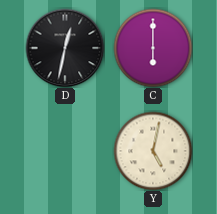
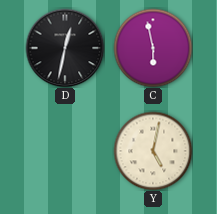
C: 6:00 -> 5:58 (153, 48)
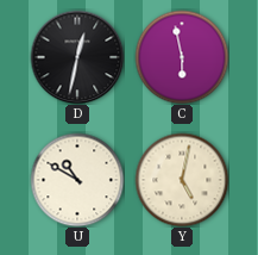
U: none -> 10:50 (77, 180)
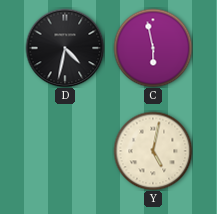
D: 12:32 -> 4:32 (65, 48)
U: 10:50 -> none (77, 180)
